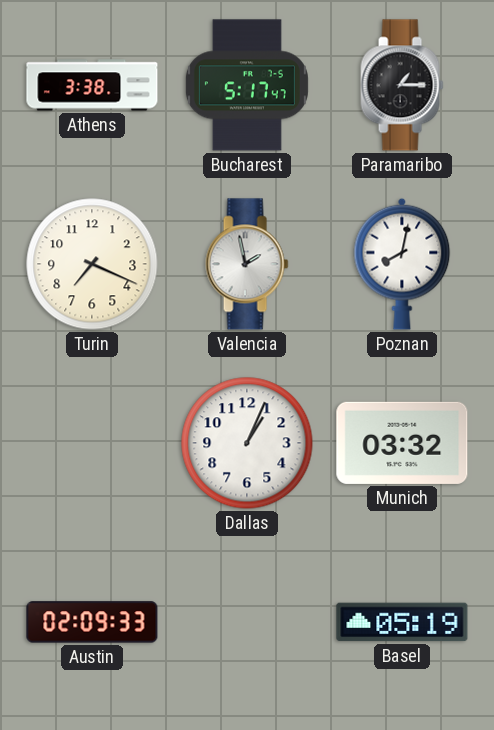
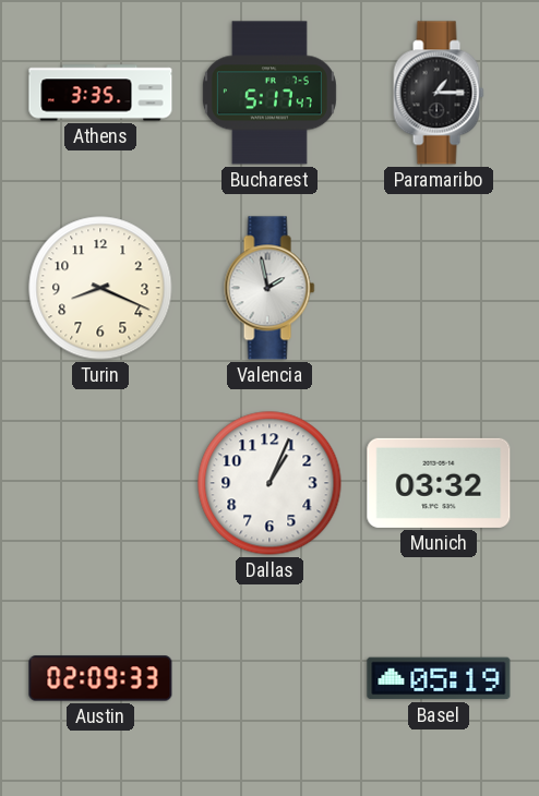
Athens: 3:38 -> 3:35 (100, 93)
Turin: 7:19 -> 8:19 (100, 288)
Poznan: 8:02 -> none (402, 264)
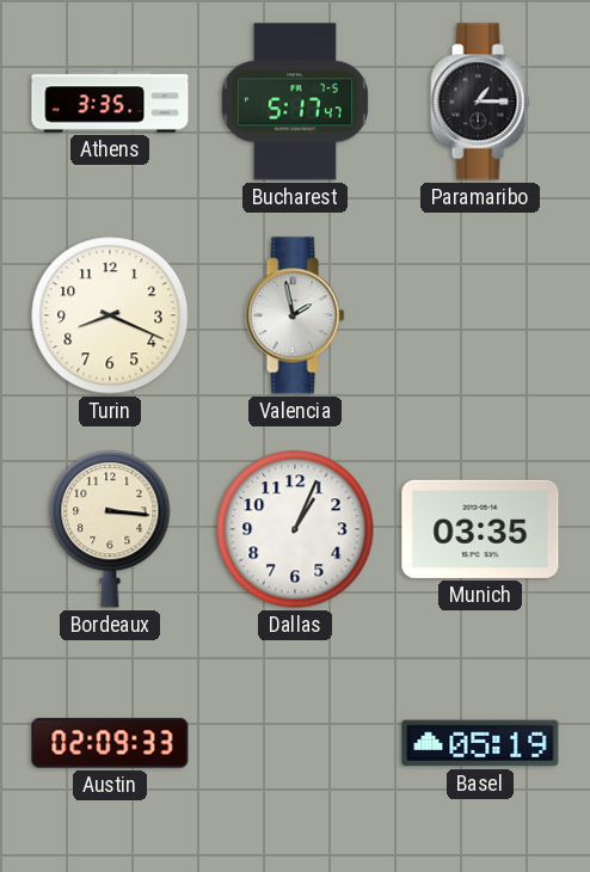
Bordeaux: none -> 3:16 (110, 529)
Munich: 03:32 -> 03:35 (480, 529)
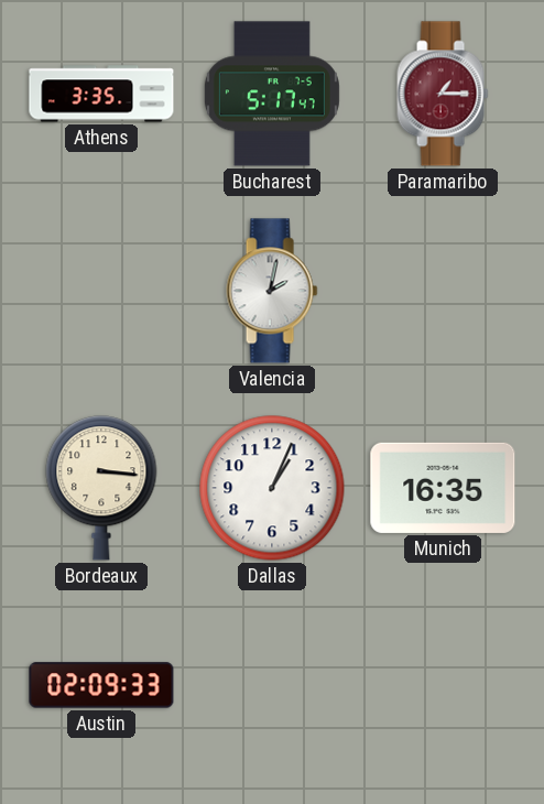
Paramaribo dial: black -> burgundy (443, 94)
Turin: 8:19 -> none (110, 315)
Valencia: 1:58 -> 2:02 (272, 291)
Munich: 03:35 -> 16:35 (443, 488)
Basel: 05:19 -> none (480, 743)
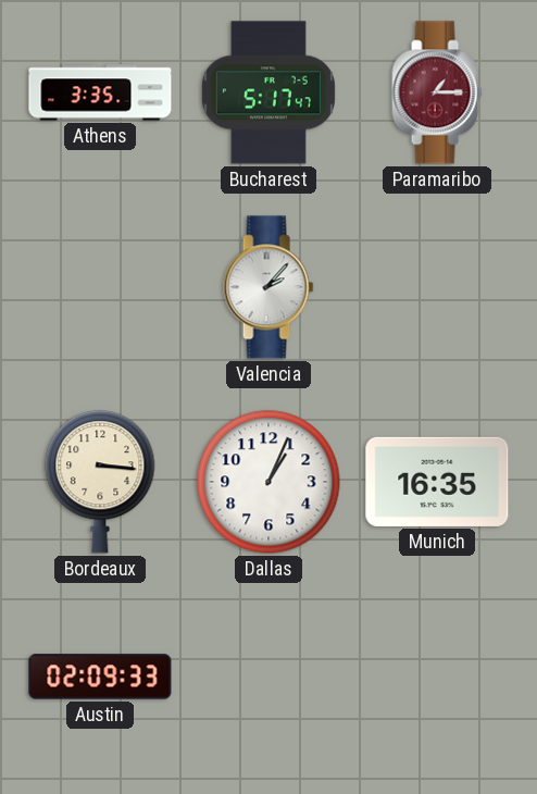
Valencia: 2:02 -> 2:07 (268, 287)
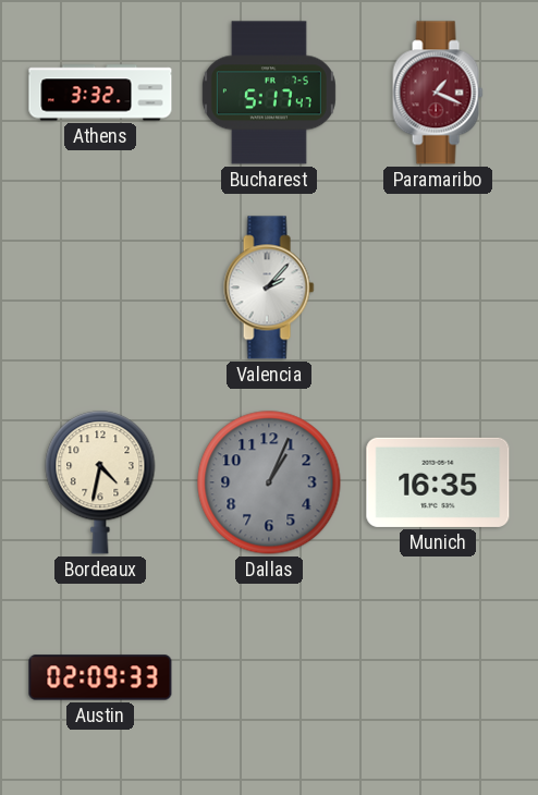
Athens: 3:35 -> 3:32 (100, 93)
Paramaribo: 1:15 -> 1:19 (438, 93)
Bordeaux: 3:16 -> 4:32 (100, 482)
Dallas dial: white -> grey (269, 482)
